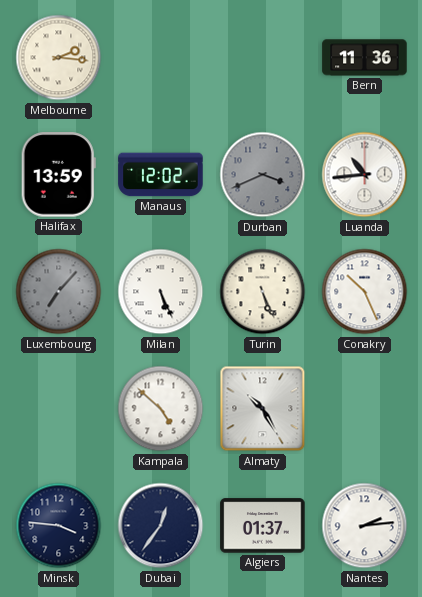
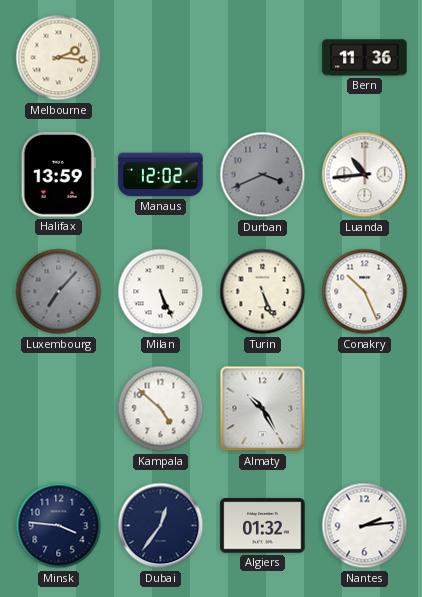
Algiers: 01:37 -> 01:32 (263, 526)
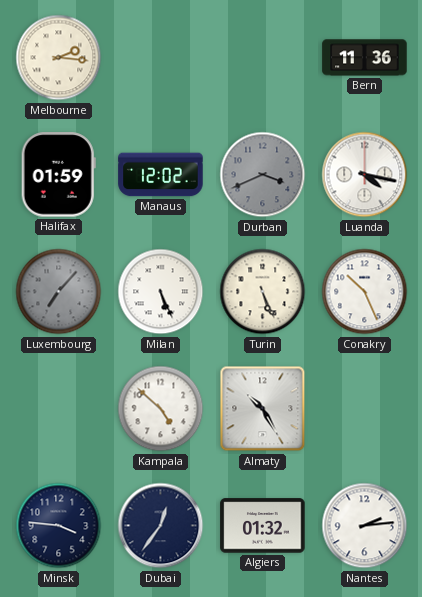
Halifax: 13:59 -> 01:59 (58, 175)
Luanda: 10:44 -> 4:17 (365, 175)
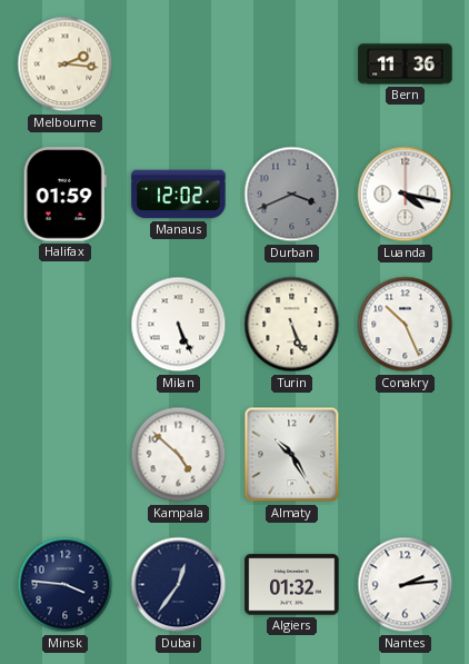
Luxembourg: 7:07 -> none (59, 292)
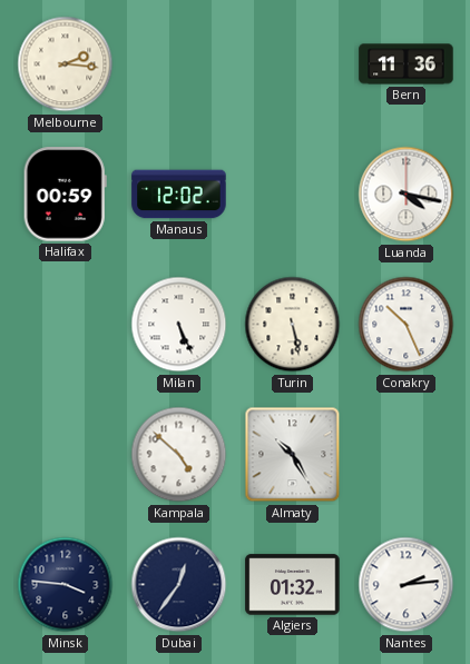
Halifax: 01:59 -> 00:59 (65, 195)
Durban: 3:41 -> none (292, 195)
Turin: 5:26 -> 5:28 (293, 325)
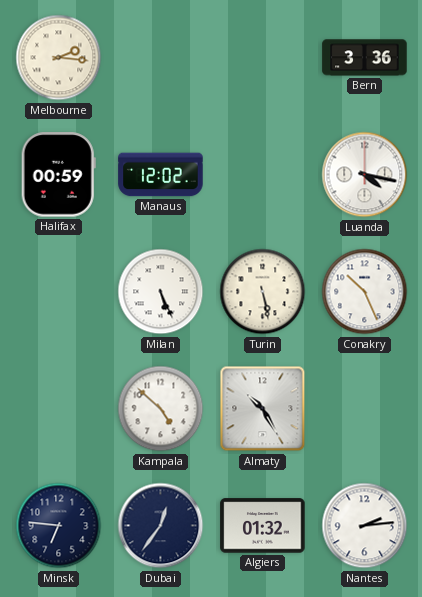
Bern: 11:36 -> 3:36 (365, 58)
Minsk: 3:46 -> 6:46 (59, 526)
